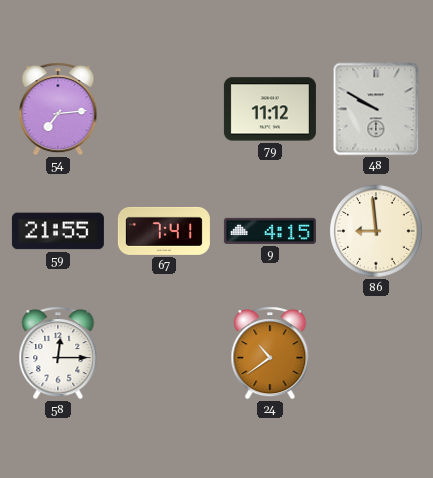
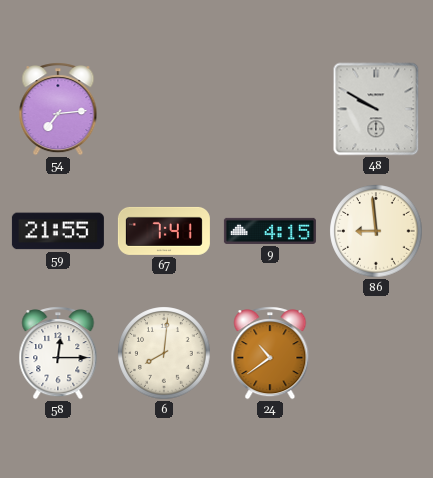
79: 11:12 -> none (270, 109)
6: none -> 8:01 (164, 353)
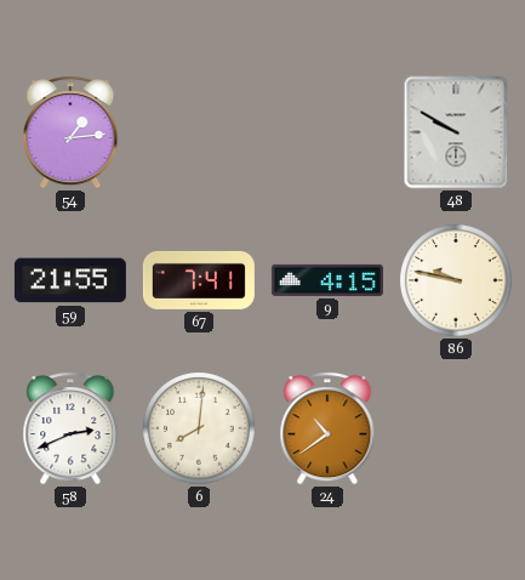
54: 7:14 -> 1:14 (70, 132)
86: 8:59 -> 9:47 (456, 280)
58: 12:15 -> 2:41 (70, 428)
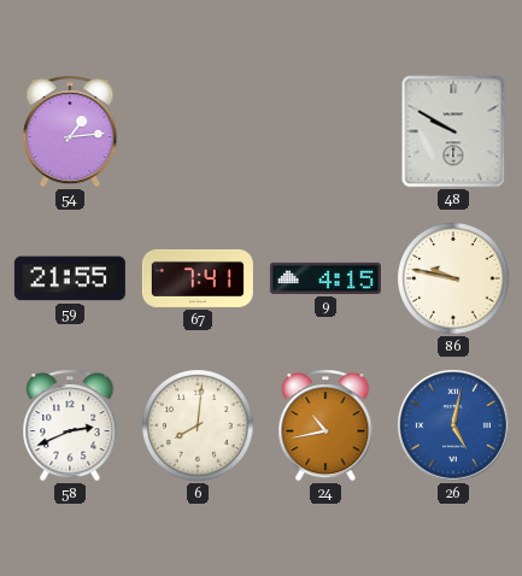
24: 10:39 -> 10:43 (325, 425)
26: none -> 5:02 (454, 427)
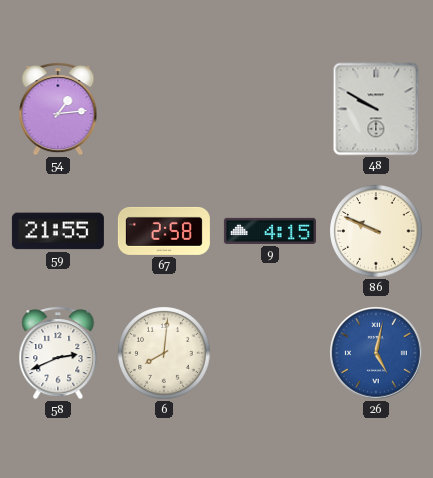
67: 7:41 -> 2:58 (164, 231)
86: 9:47 -> 9:49 (376, 231)
24: 10:43 -> none (325, 425)
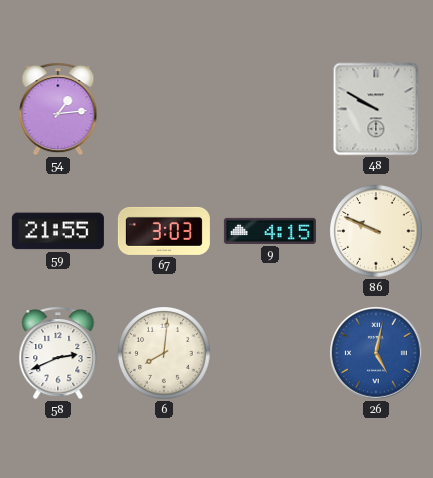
67: 2:58 -> 3:03 (164, 231)
